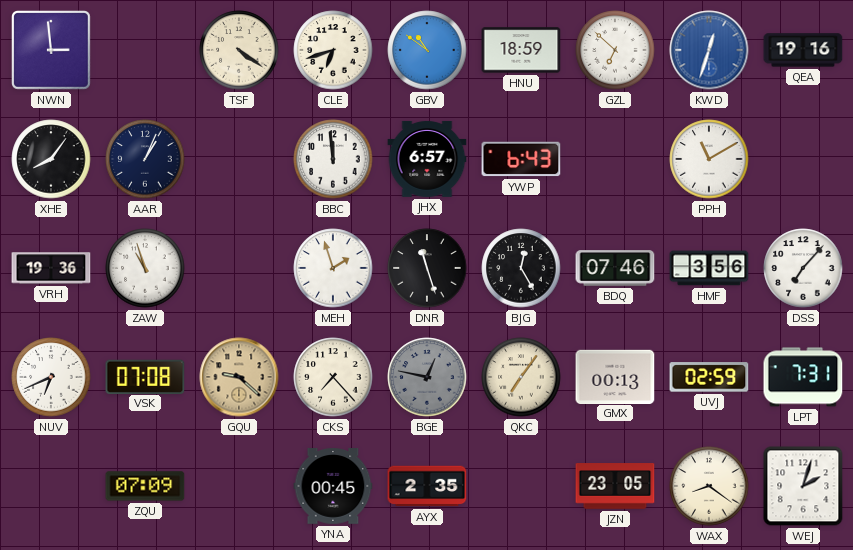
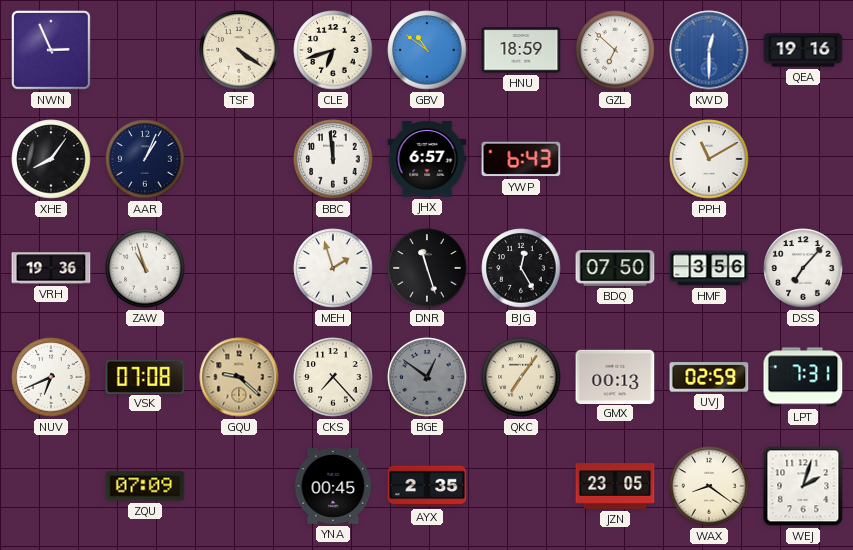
NWN: 2:59 -> 2:56 (52, 51)
KWD: 12:33 -> 12:30 (709, 50)
BDQ: 07:46 -> 07:50 (615, 268)
BGE: 12:47 -> 12:51 (427, 377)
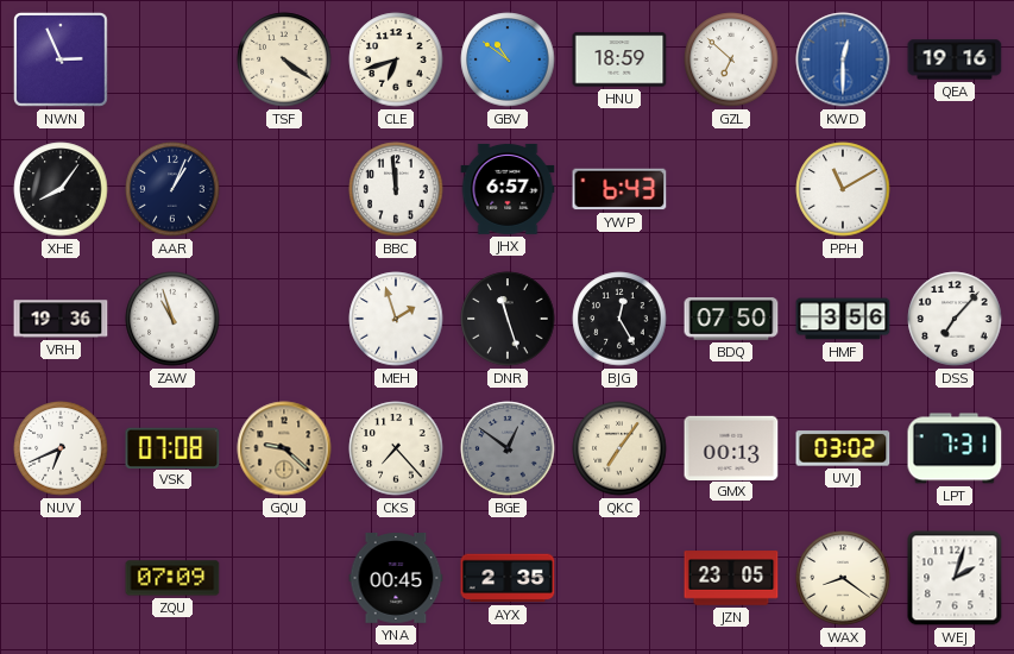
UVJ: 02:59 -> 03:02 (843, 448)
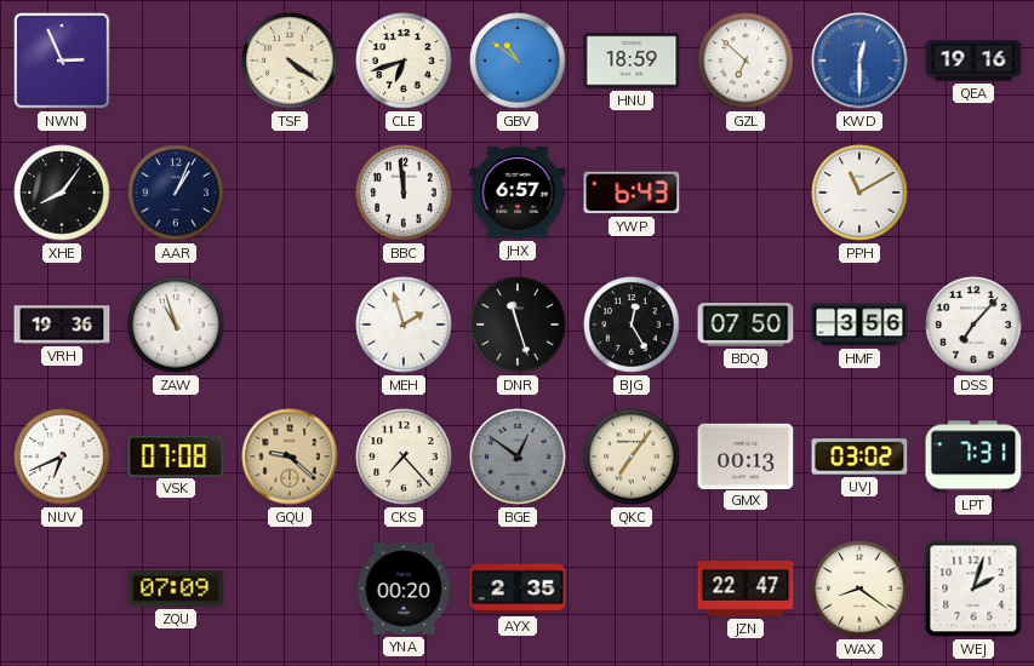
YNA: 00:45 -> 00:20 (404, 590)
JZN: 23:05 -> 22:47 (745, 589)
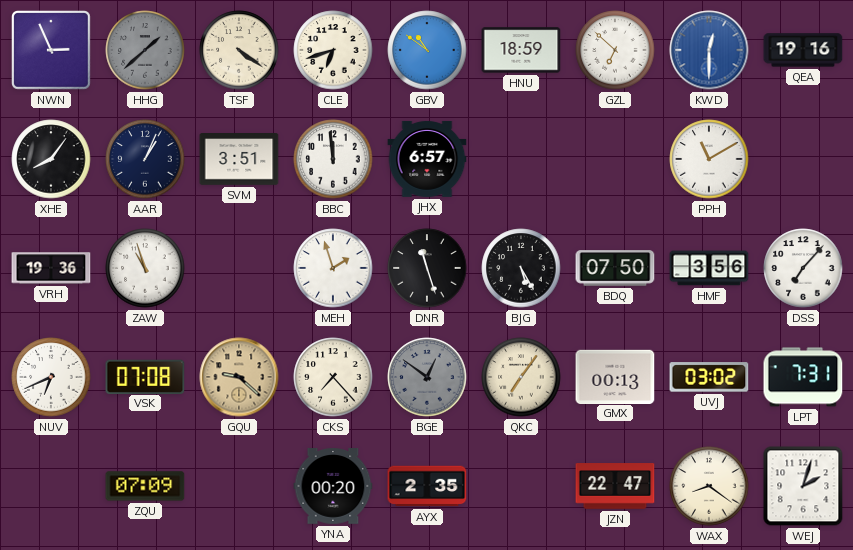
HHG: none -> 1:38 (145, 50)
SVM: none -> 3:51 (239, 160)
YWP: 6:43 -> none (632, 193)
BJG: 12:25 -> 5:25 (521, 268)
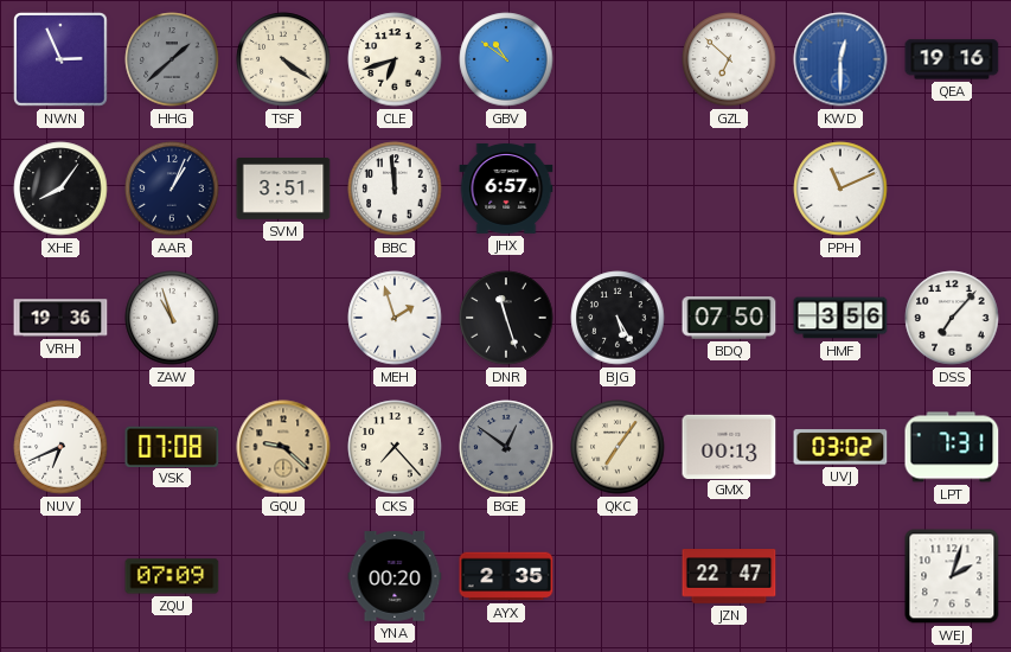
HNU: 18:59 -> none (521, 50)
PPH: 11:10 -> 11:11 (840, 188)
WAX: 8:21 -> none (709, 486)
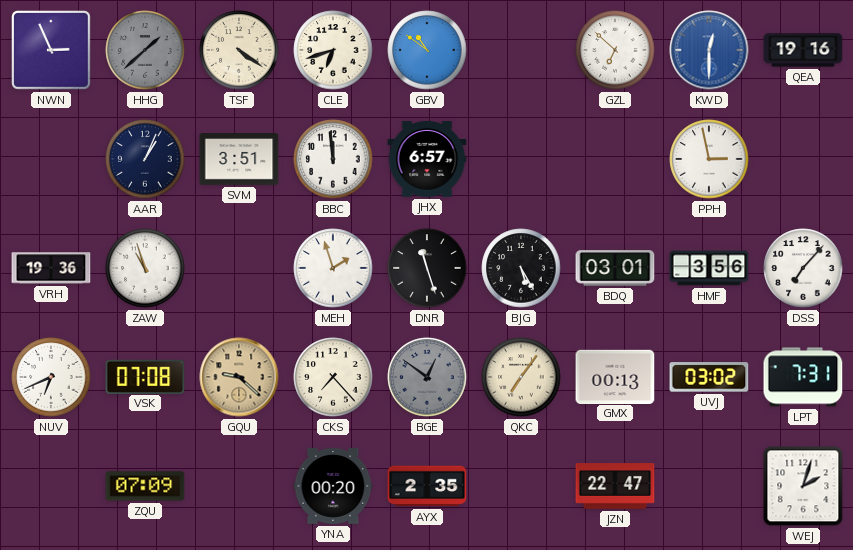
XHE: 8:06 -> none (60, 188)
PPH: 11:11 -> 2:58 (709, 159)
BDQ: 07:50 -> 03:01 (615, 268)
